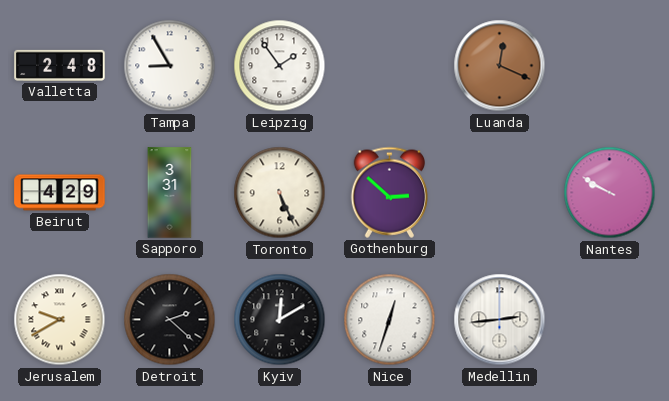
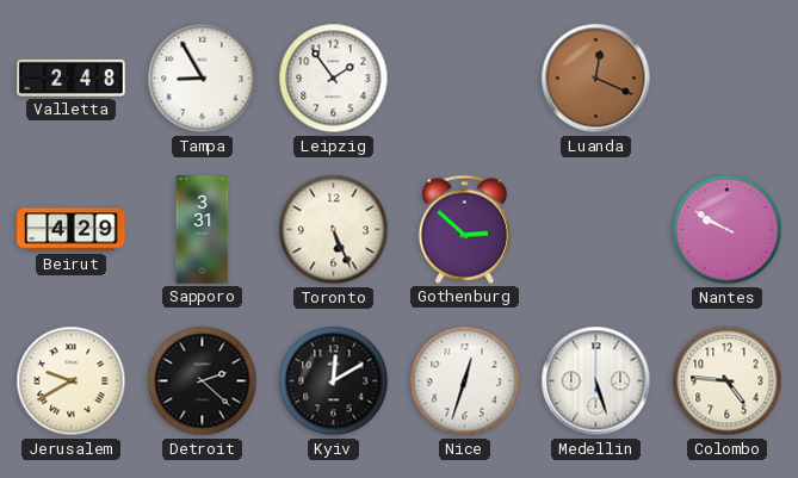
Medellin: 2:44 -> 5:27 (596, 381)
Colombo: none -> 4:46 (728, 381)
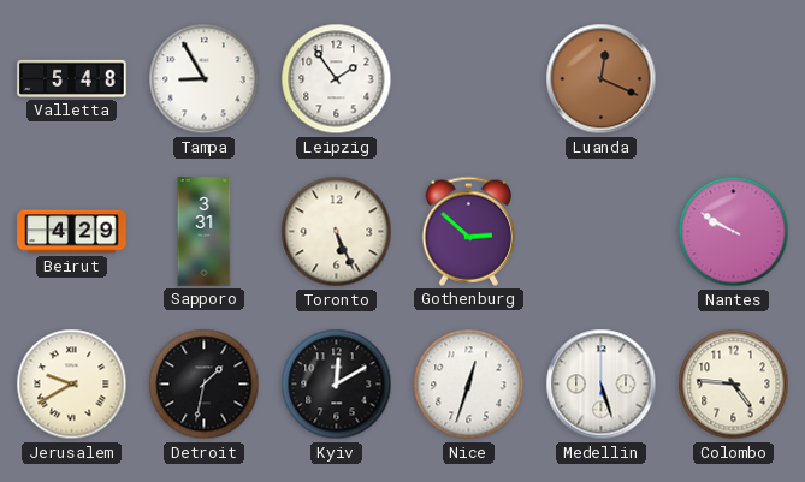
Valletta: 2:48 -> 5:48 (72, 78)
Detroit: 2:22 -> 1:32 (205, 385)
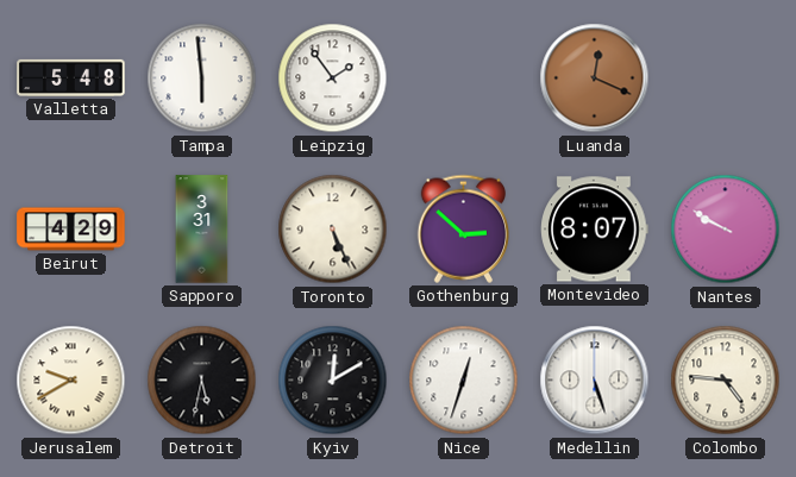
Tampa: 8:55 -> 5:59 (202, 79)
Montevideo: none -> 8:07 (595, 230)
Detroit: 1:32 -> 5:32 (202, 381)
